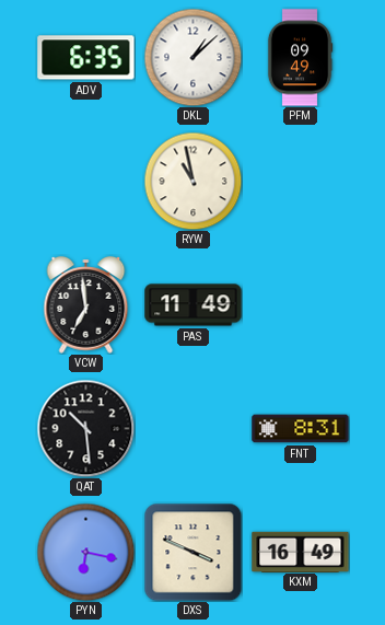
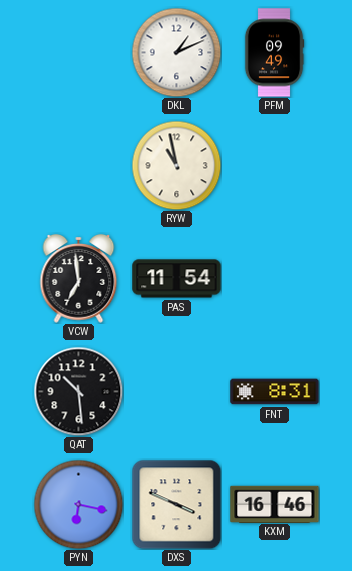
ADV: 6:35 -> none (86, 58)
DKL: 1:08 -> 1:11 (176, 52)
PAS: 11:49 -> 11:54 (177, 279)
KXM: 16:49 -> 16:46 (275, 504)
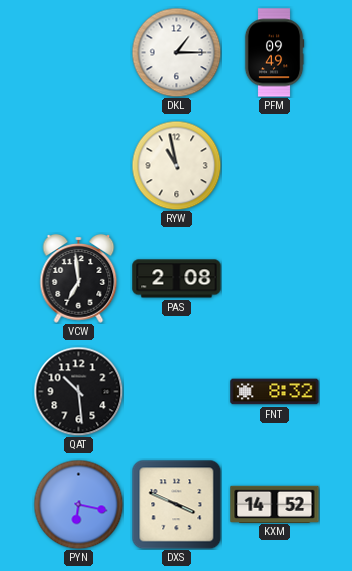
DKL: 1:11 -> 1:15 (176, 52)
PAS: 11:54 -> 2:08 (177, 279)
FNT: 8:31 -> 8:32 (275, 392)
KXM: 16:46 -> 14:52 (275, 504)
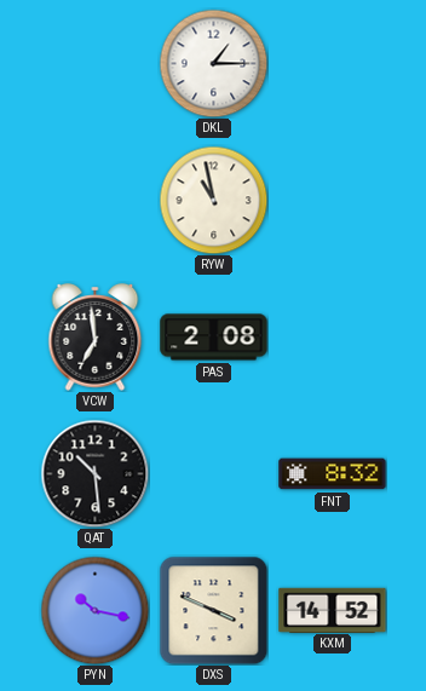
PFM: 09:49 -> none (274, 53)
PYN: 6:17 -> 10:17 (94, 610)
